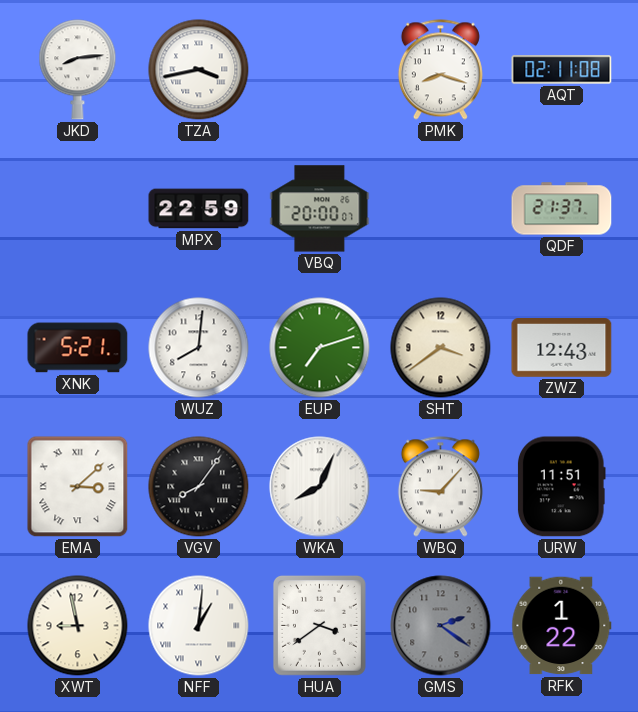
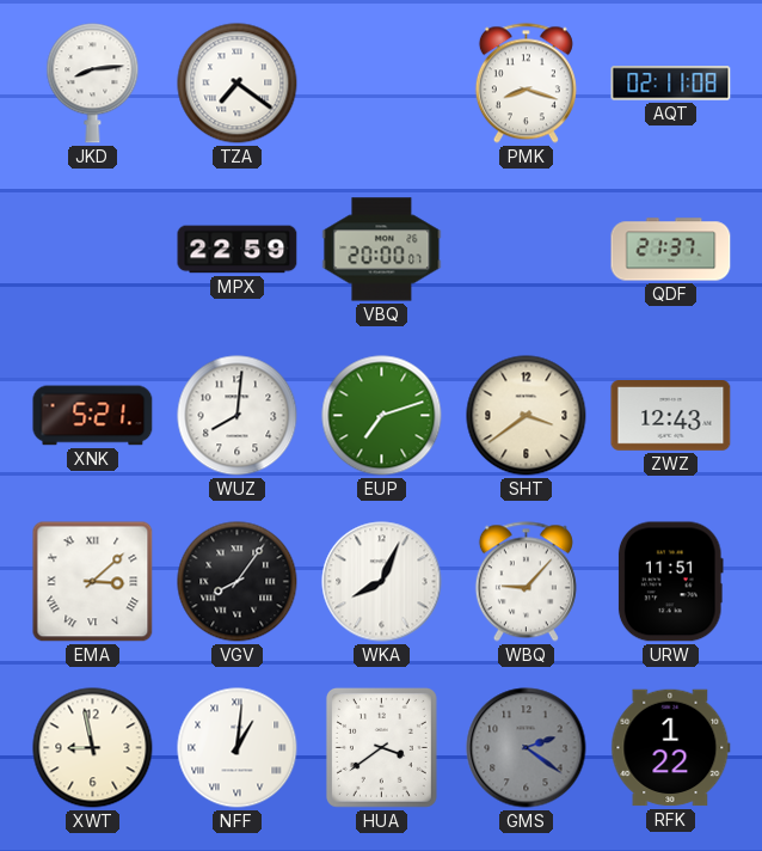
TZA: 3:43 -> 7:21 (238, 84)
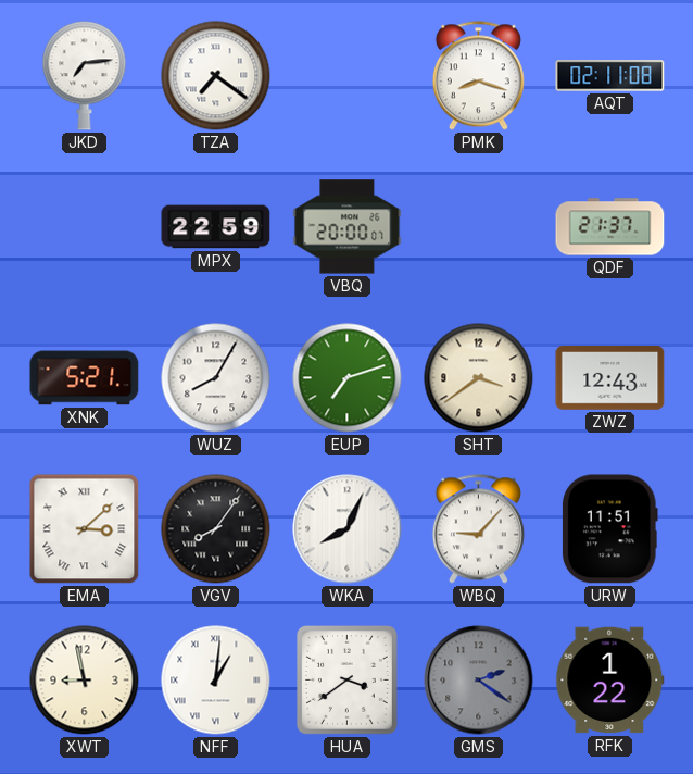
JKD: 8:14 -> 7:14 (85, 76)
WUZ: 8:01 -> 8:05 (216, 378)
